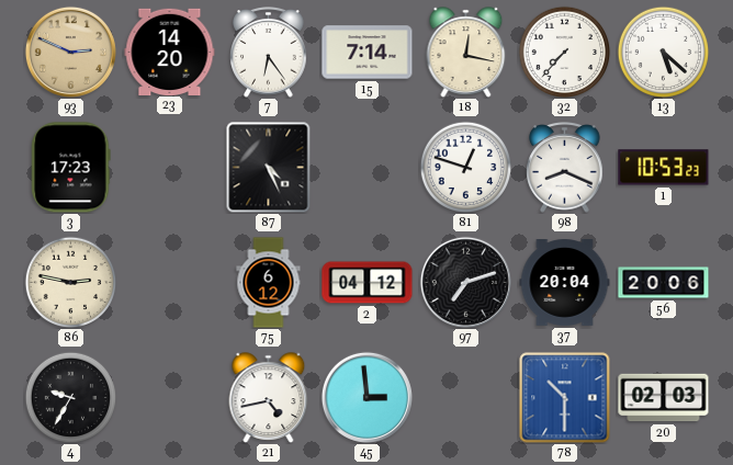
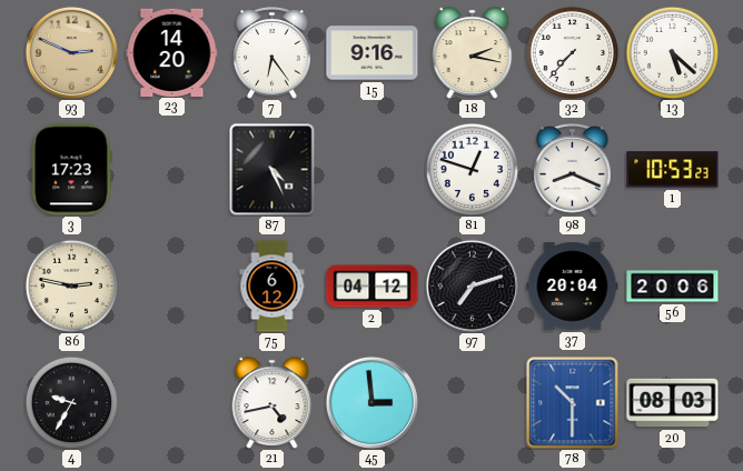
15: 7:14 -> 9:16 (373, 53)
18: 12:17 -> 2:17 (473, 53)
20: 02:03 -> 08:03 (673, 403)
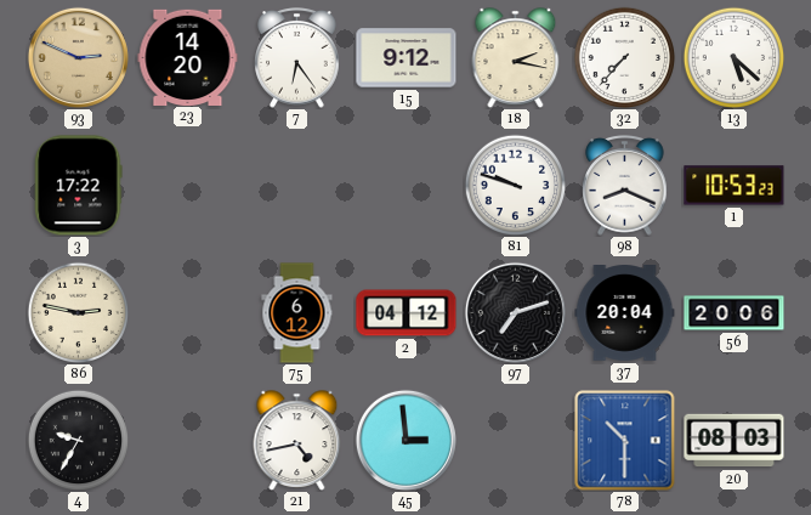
15: 9:16 -> 9:12 (407, 58)
3: 17:23 -> 17:22 (79, 186)
87: 4:26 -> none (273, 169)
81: 12:48 -> 9:48 (515, 185)
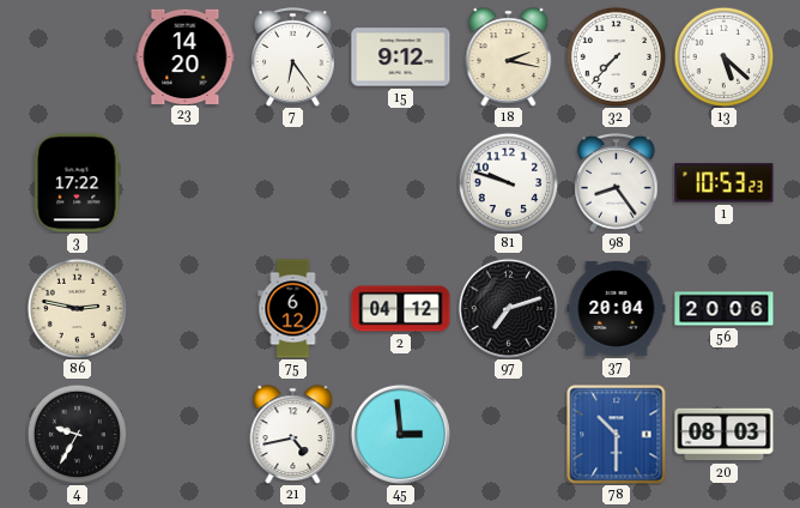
93: 2:49 -> none (78, 57)
98: 8:19 -> 8:24 (617, 183)
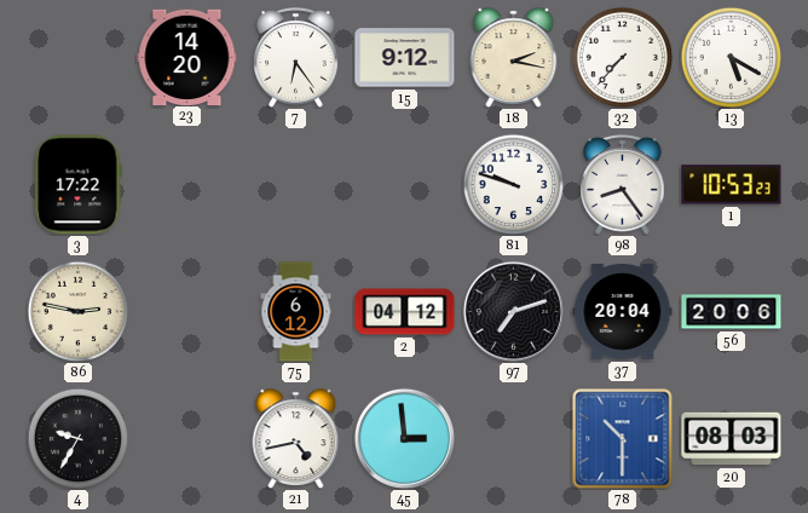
13: 5:22 -> 5:20 (731, 57)
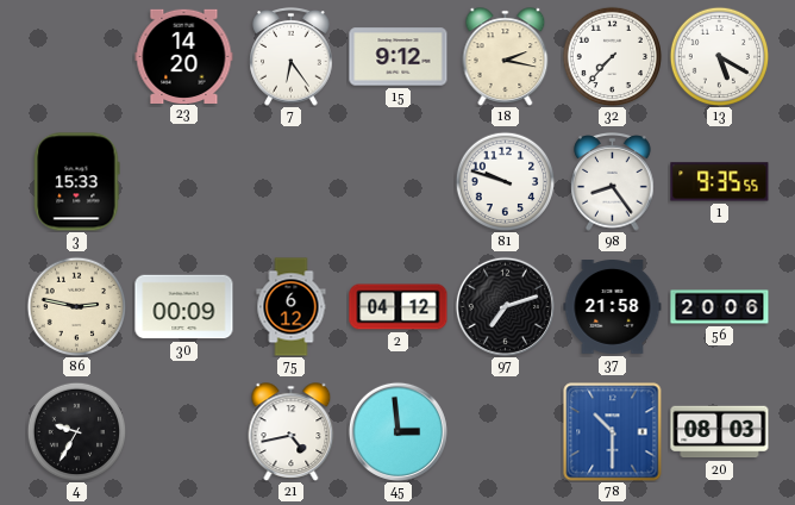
3: 17:22 -> 15:33 (77, 182)
1: 10:53 -> 9:35 (720, 182)
30: none -> 00:09 (184, 307)
37: 20:04 -> 21:58 (613, 307)
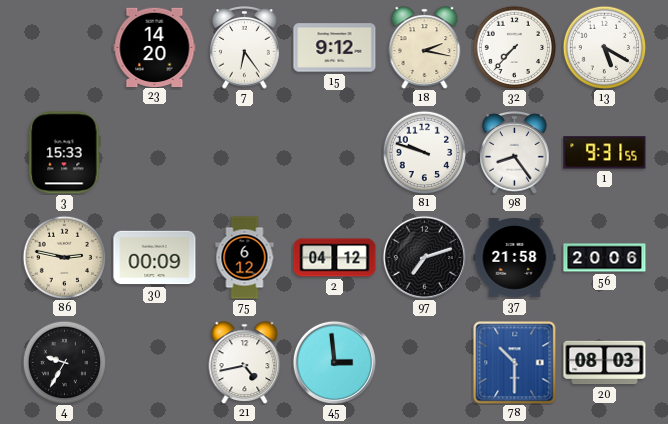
1: 9:35 -> 9:31 (605, 153)
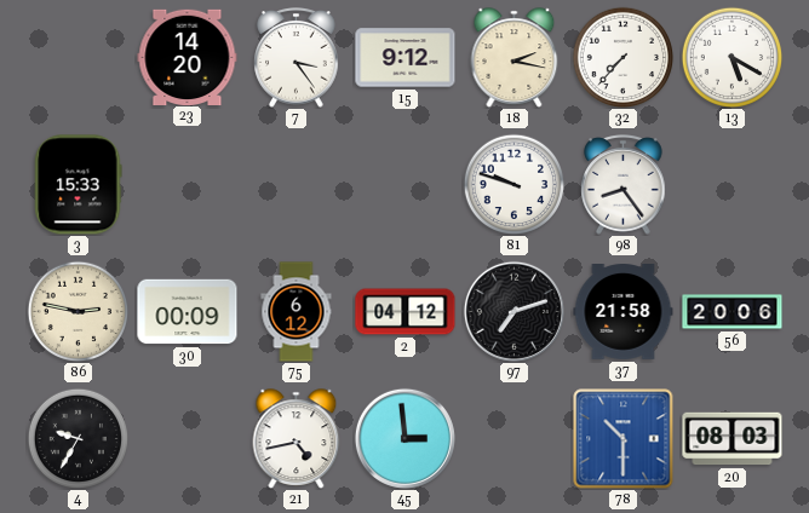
7: 6:24 -> 3:24 (297, 58)
1: 9:31 -> none (605, 153)
